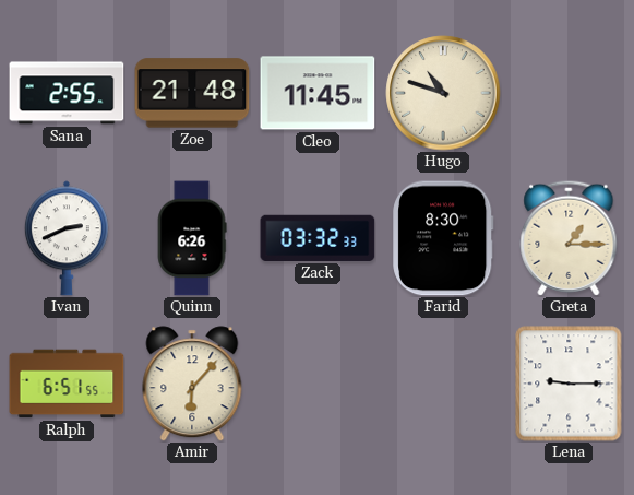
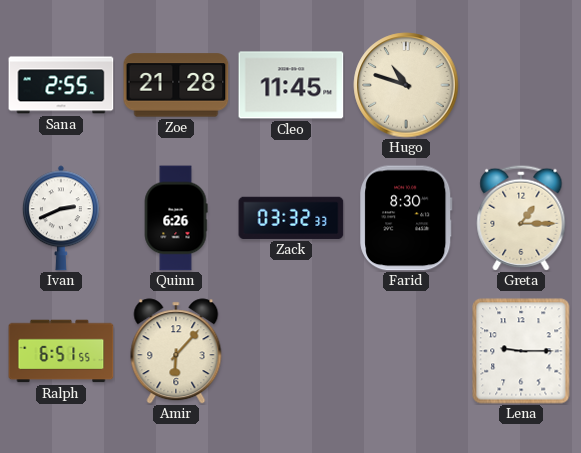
Zoe: 21:48 -> 21:28 (176, 85)
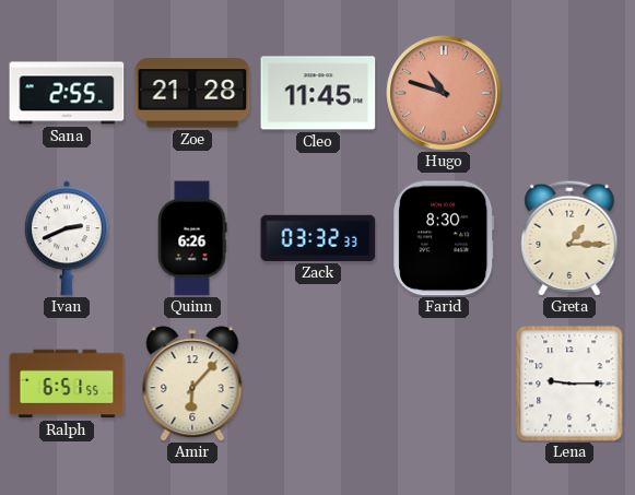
Hugo dial: cream -> salmon (444, 93)
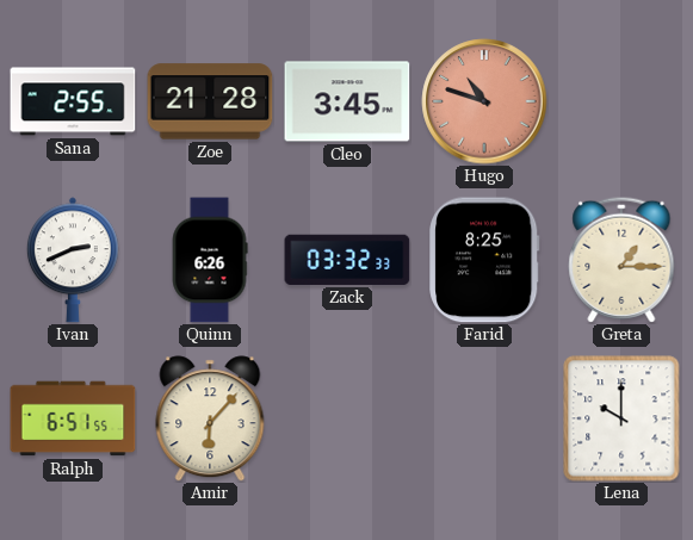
Cleo: 11:45 -> 3:45 (347, 101)
Farid: 8:30 -> 8:25 (484, 260)
Lena: 9:15 -> 10:00 (621, 418)
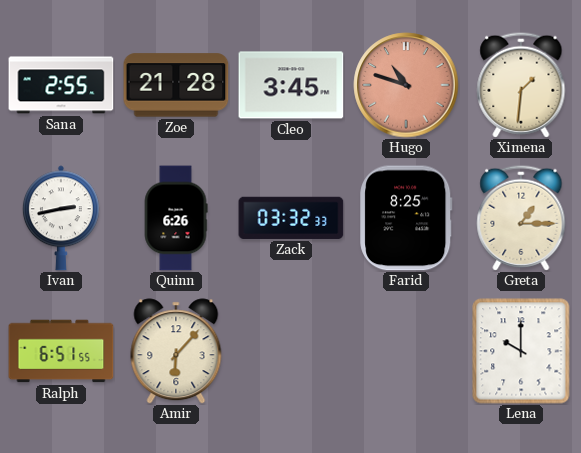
Ximena: none -> 1:31 (521, 85)
Ivan: 2:41 -> 2:43 (61, 218)
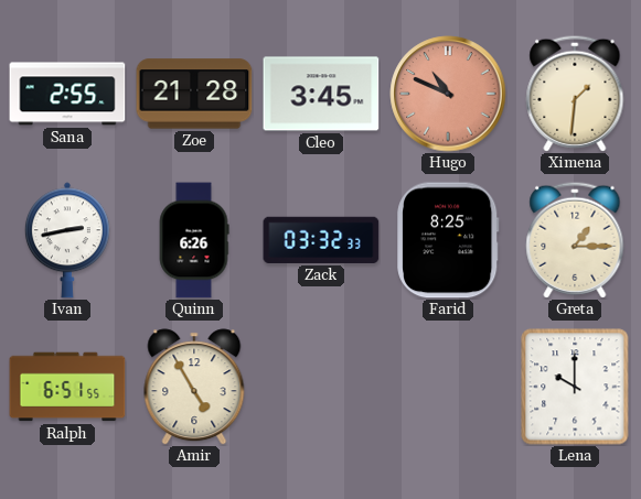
Hugo: 10:48 -> 10:49 (448, 94)
Amir: 6:07 -> 4:55 (194, 387)
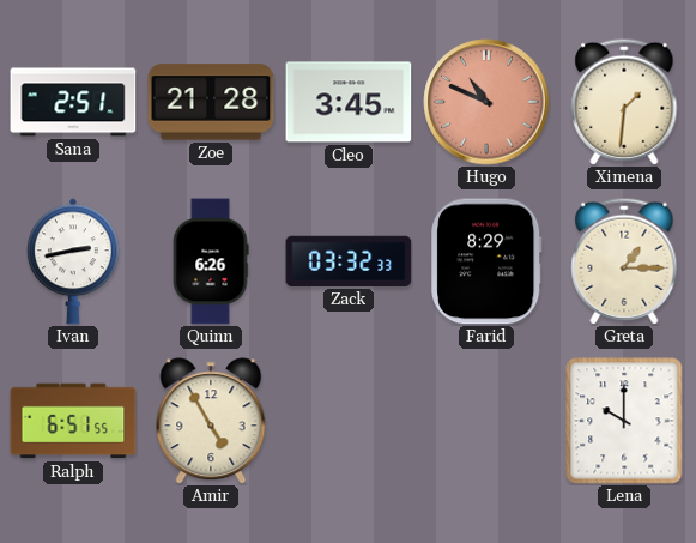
Sana: 2:55 -> 2:51 (73, 102)
Farid: 8:25 -> 8:29 (486, 261)
